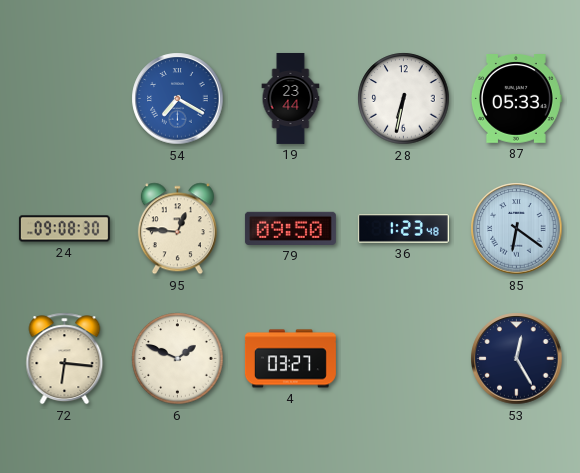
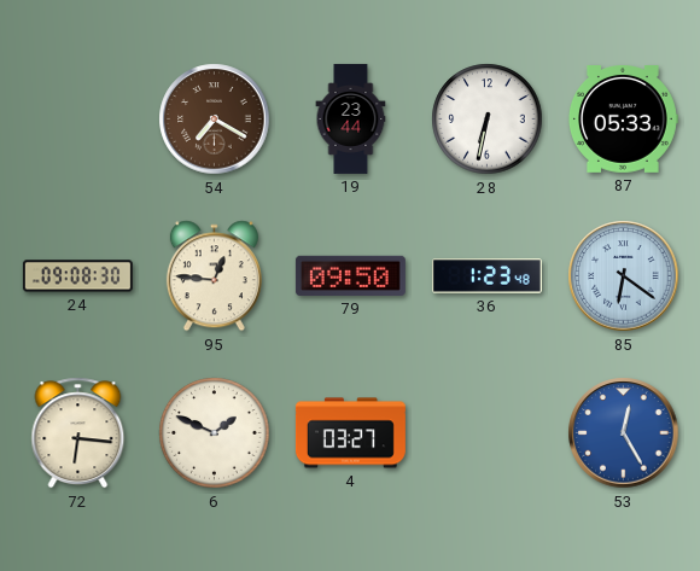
54 dial: blue -> brown (215, 120)
53 dial: navy -> blue (624, 433)
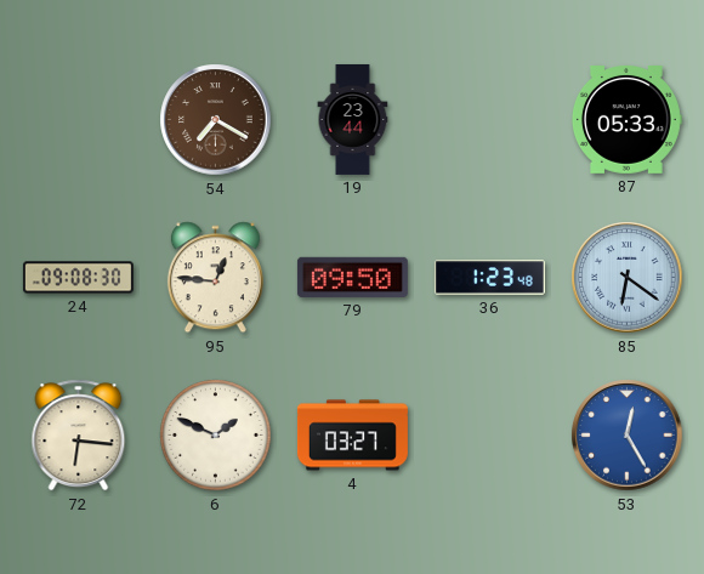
28: 6:32 -> none (488, 120)
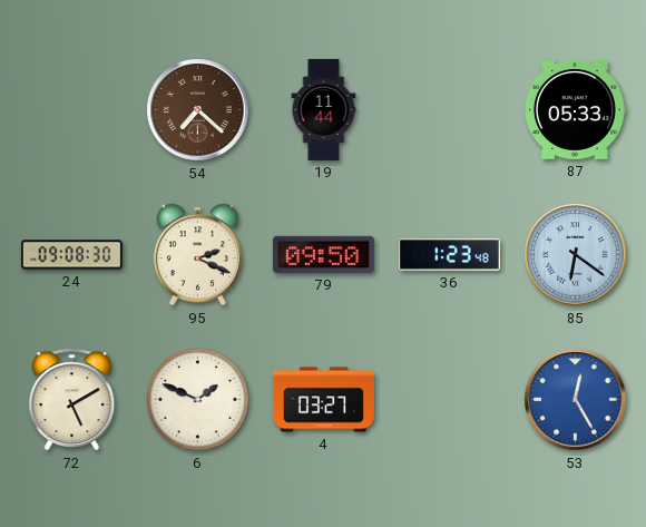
54: 7:20 -> 7:22 (198, 110)
19: 23:44 -> 11:44 (324, 109)
95: 12:46 -> 2:19 (197, 255)
72: 6:16 -> 5:10 (72, 400)
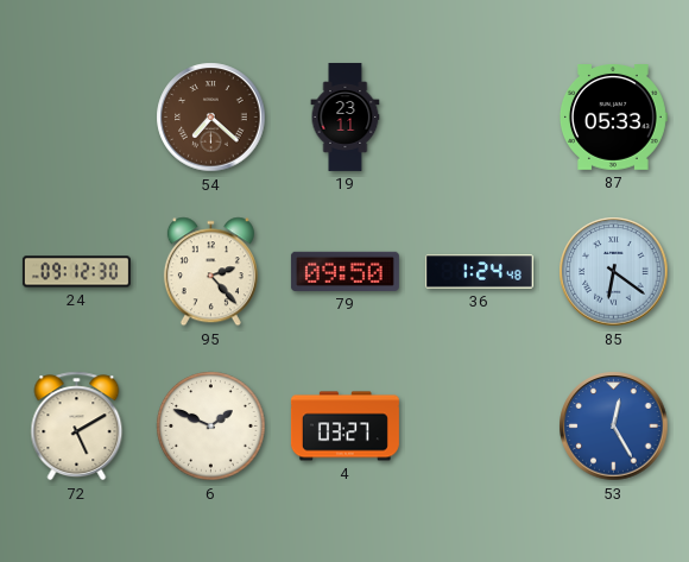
19: 11:44 -> 23:11 (346, 116)
24: 09:08 -> 09:12 (76, 272)
95: 2:19 -> 2:23 (210, 272)
36: 1:23 -> 1:24 (479, 272)
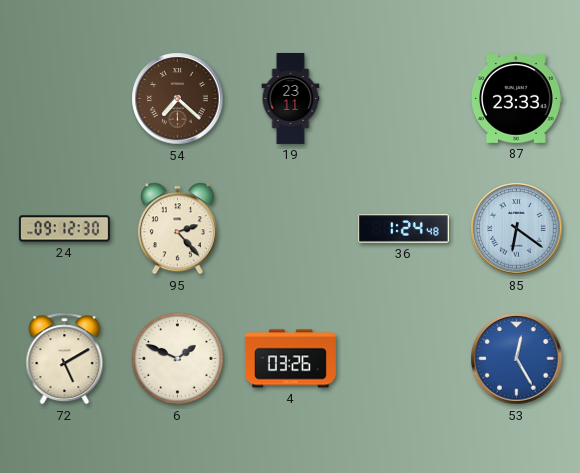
87: 05:33 -> 23:33 (516, 99)
79: 09:50 -> none (344, 271)
4: 03:27 -> 03:26 (290, 359)
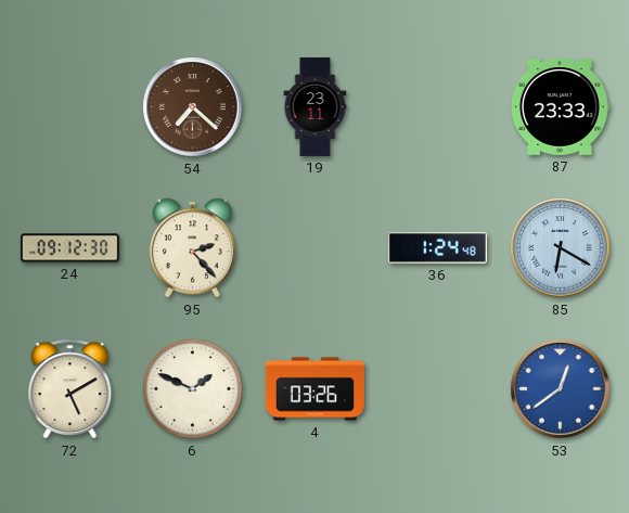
85: 6:21 -> 6:20 (561, 248)
53: 12:25 -> 12:39 (561, 389)
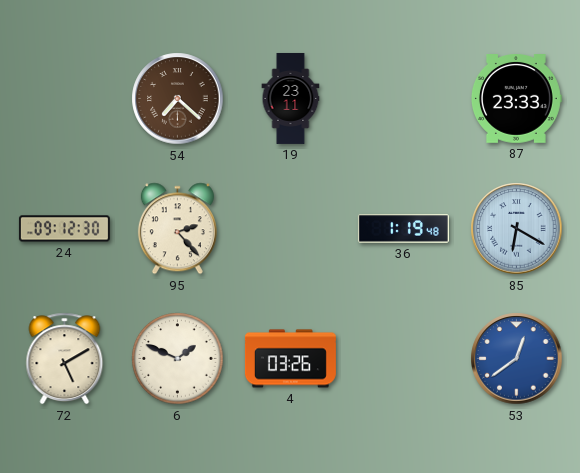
36: 1:24 -> 1:19 (403, 229)
